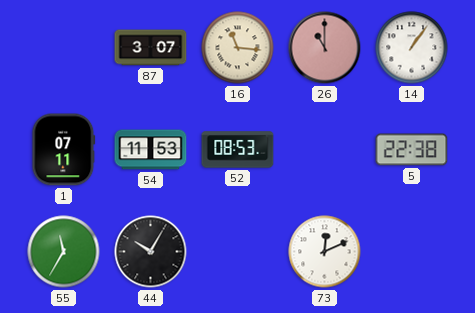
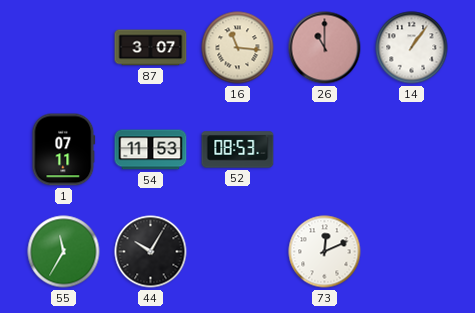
5: 22:38 -> none (412, 150)
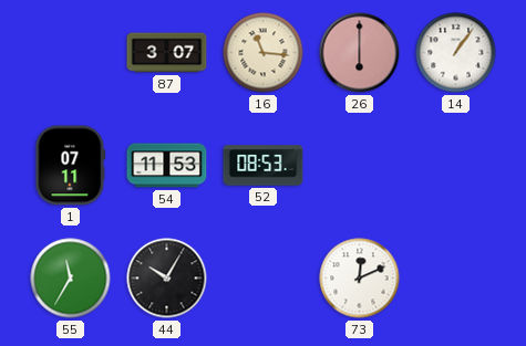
26: 11:00 -> 6:00 (360, 53)
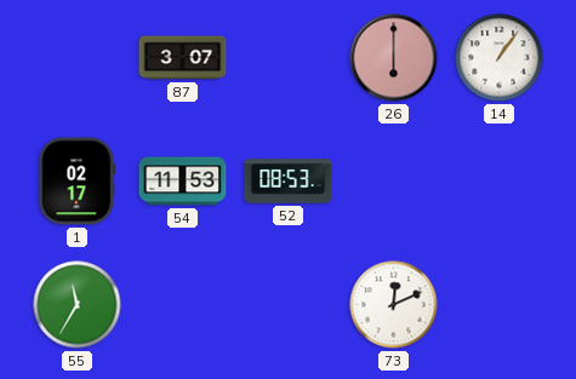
16: 11:16 -> none (264, 53)
1: 07:11 -> 02:17 (78, 182)
44: 10:05 -> none (167, 279)
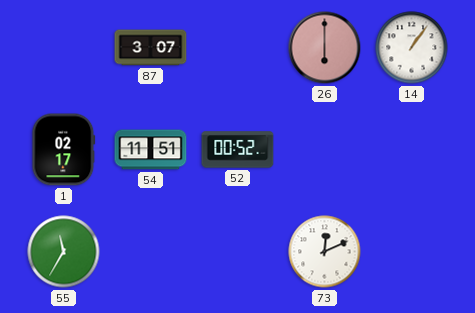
54: 11:53 -> 11:51 (151, 150)
52: 08:53 -> 00:52 (238, 150)
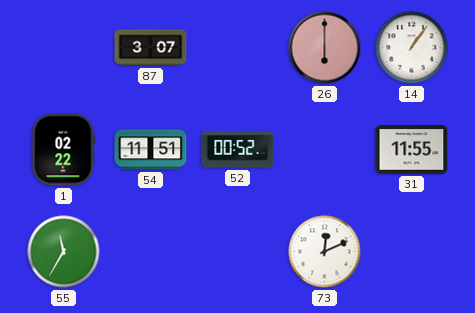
1: 02:17 -> 02:22 (64, 150)
31: none -> 11:55 (412, 150)
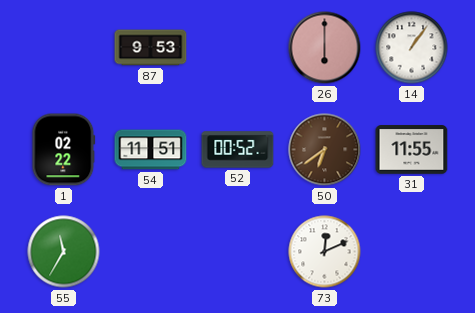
87: 3:07 -> 9:53 (151, 48)
50: none -> 6:39 (325, 150)
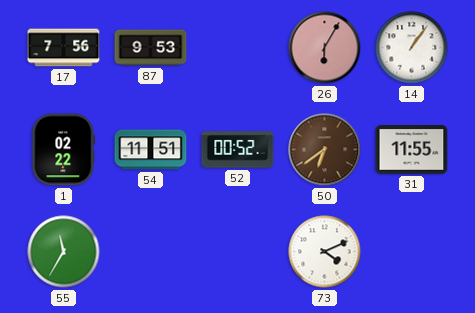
17: none -> 7:56 (64, 48)
26: 6:00 -> 6:05 (325, 48)
73: 12:11 -> 4:11 (325, 252)
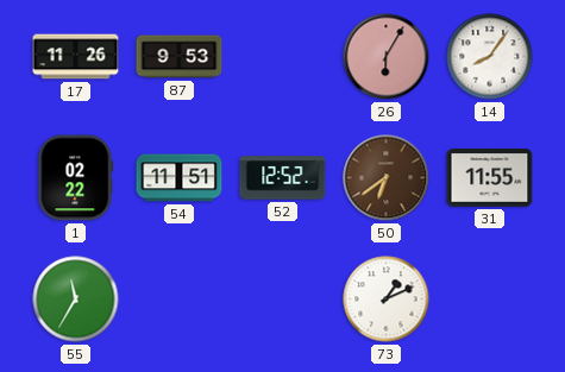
17: 7:56 -> 11:26 (76, 57)
14: 1:06 -> 8:06 (490, 57)
52: 00:52 -> 12:52 (283, 178)
73: 4:11 -> 1:11 (387, 300)
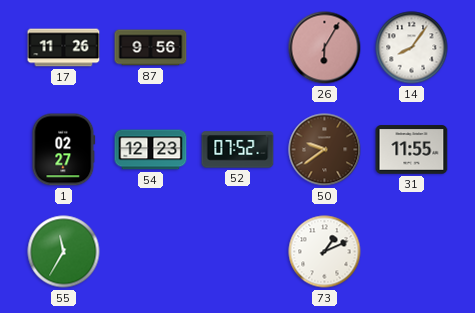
87: 9:53 -> 9:56 (151, 48)
1: 02:22 -> 02:27 (64, 150)
54: 11:51 -> 12:23 (151, 150)
52: 12:52 -> 07:52 (238, 150)
50: 6:39 -> 9:39 (325, 150)
